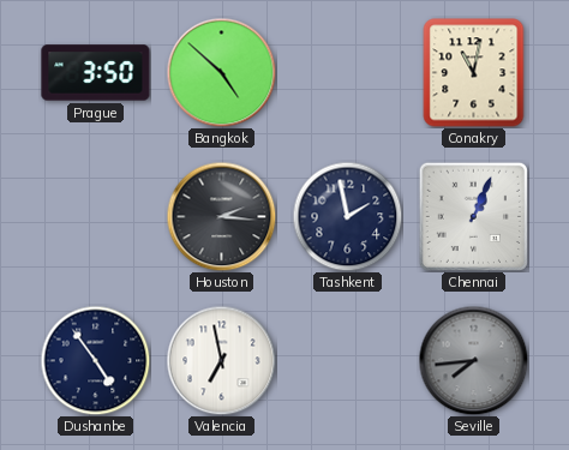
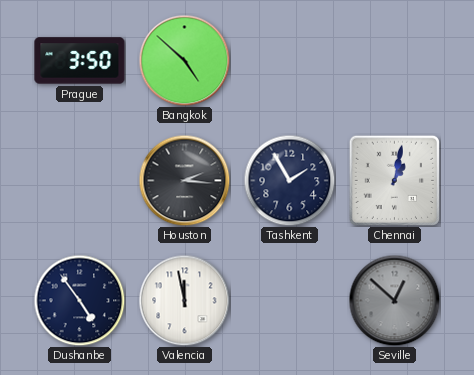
Conakry: 11:02 -> none (474, 73)
Tashkent: 1:58 -> 1:55 (289, 180)
Chennai: 1:04 -> 1:02 (394, 180)
Valencia: 6:58 -> 11:58 (184, 300)
Seville: 7:44 -> 12:52 (394, 300)
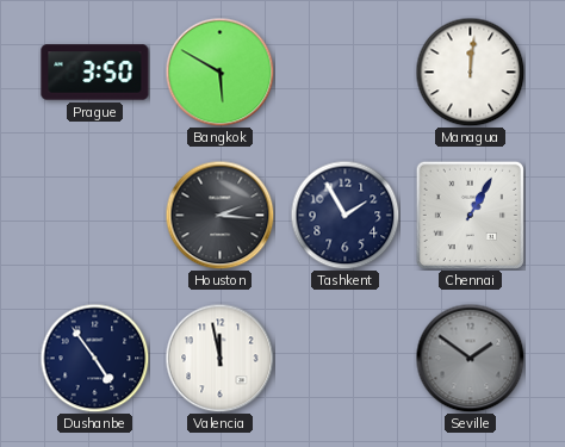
Bangkok: 4:52 -> 5:50 (219, 72)
Managua: none -> 12:01 (470, 72)
Chennai: 1:02 -> 1:05 (470, 215)
Seville: 12:52 -> 1:51 (470, 358)
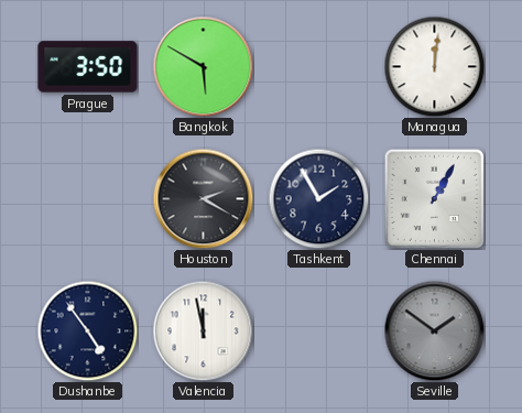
Houston: 2:16 -> 2:20 (203, 198)
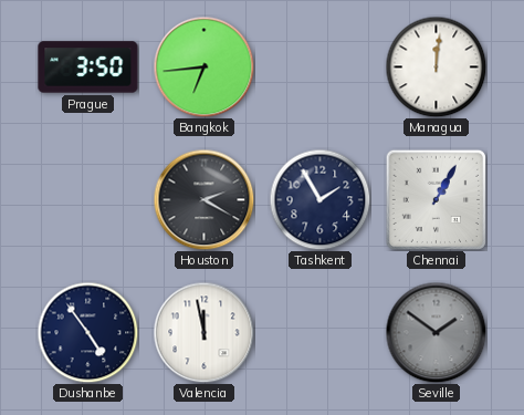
Bangkok: 5:50 -> 6:44 (203, 66)
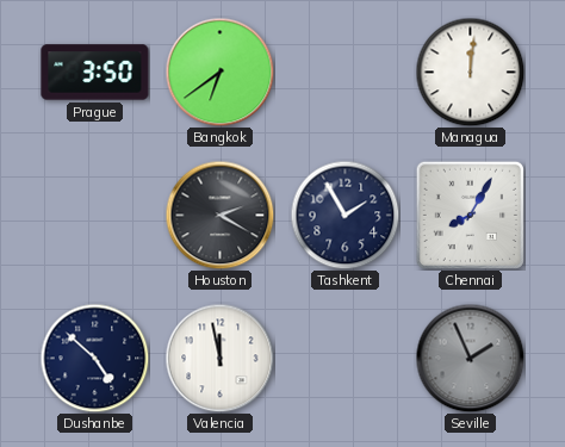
Bangkok: 6:44 -> 6:39 (219, 72)
Chennai: 1:05 -> 8:05 (470, 215)
Dushanbe: 4:54 -> 4:52 (94, 358)
Seville: 1:51 -> 1:56 (470, 358)
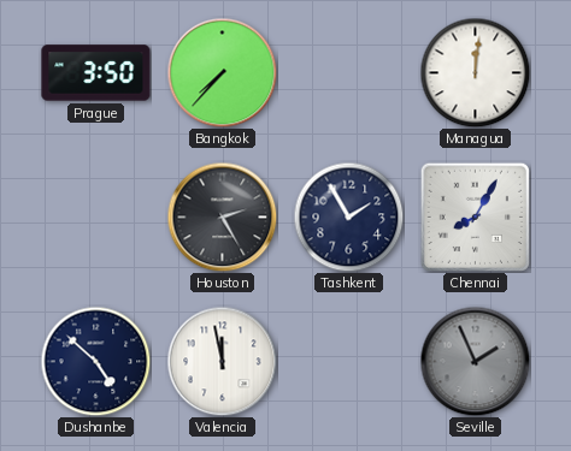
Bangkok: 6:39 -> 7:37 (222, 72)
Houston: 2:20 -> 2:25 (222, 216)
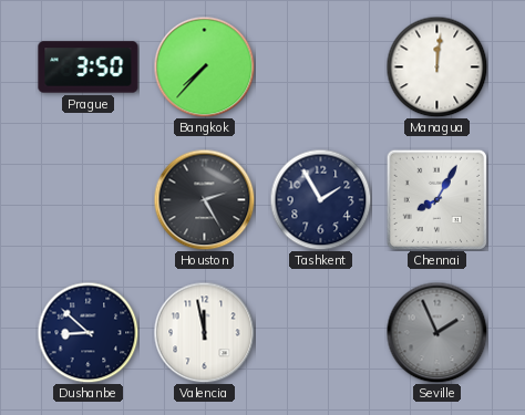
Dushanbe: 4:52 -> 8:52 (87, 332)
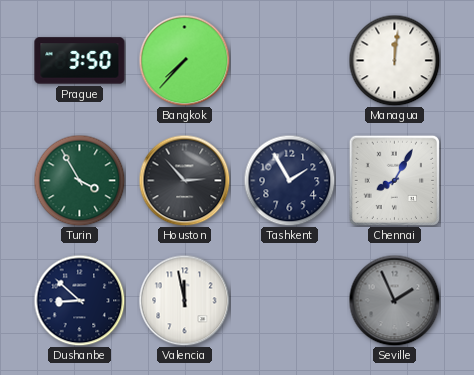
Turin: none -> 3:55 (79, 180)
Houston: 2:25 -> 2:53 (184, 180)
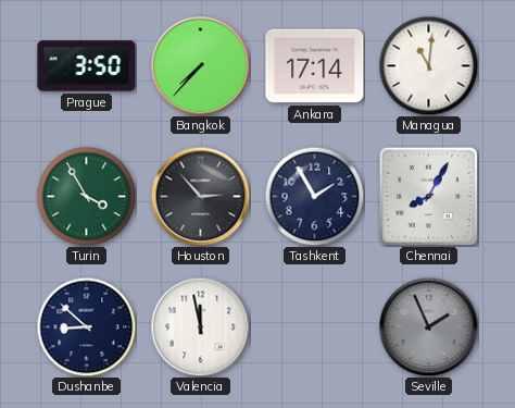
Ankara: none -> 17:14 (315, 66)
Managua: 12:01 -> 11:01 (428, 65)
